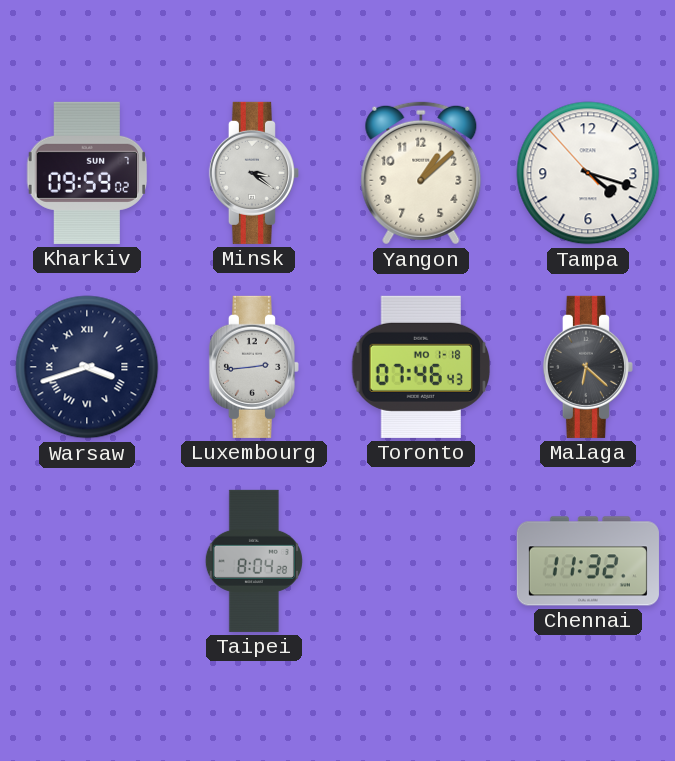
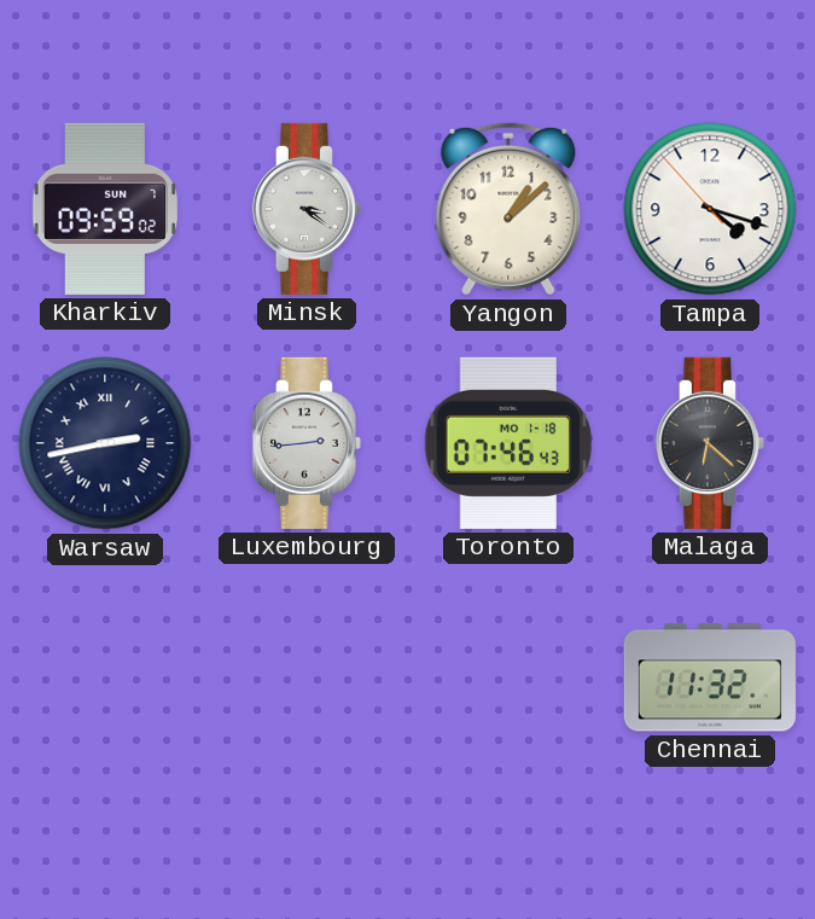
Warsaw: 3:42 -> 2:43 (105, 443)
Taipei: 8:04 -> none (254, 561)
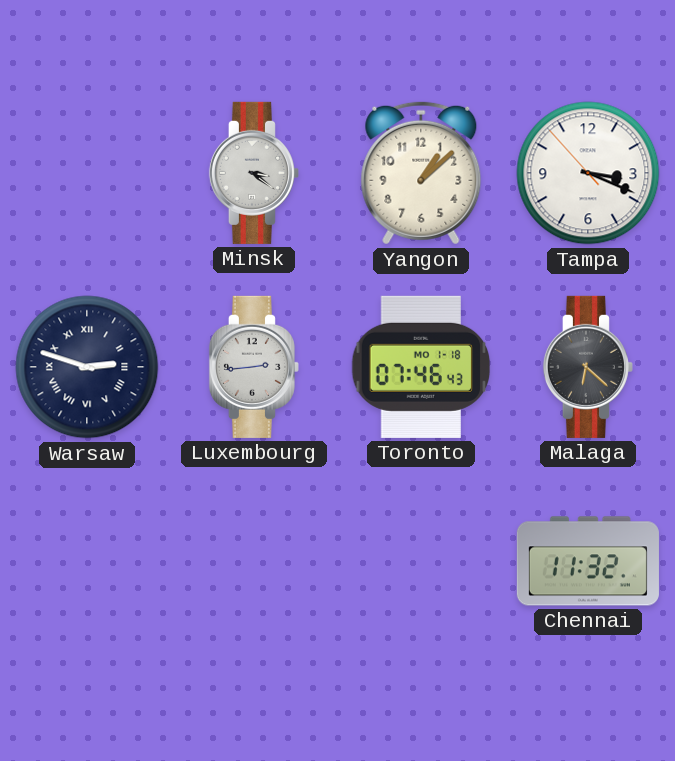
Kharkiv: 09:59 -> none (105, 209)
Tampa: 4:17 -> 3:18 (588, 173)
Warsaw: 2:43 -> 2:48 (87, 367)
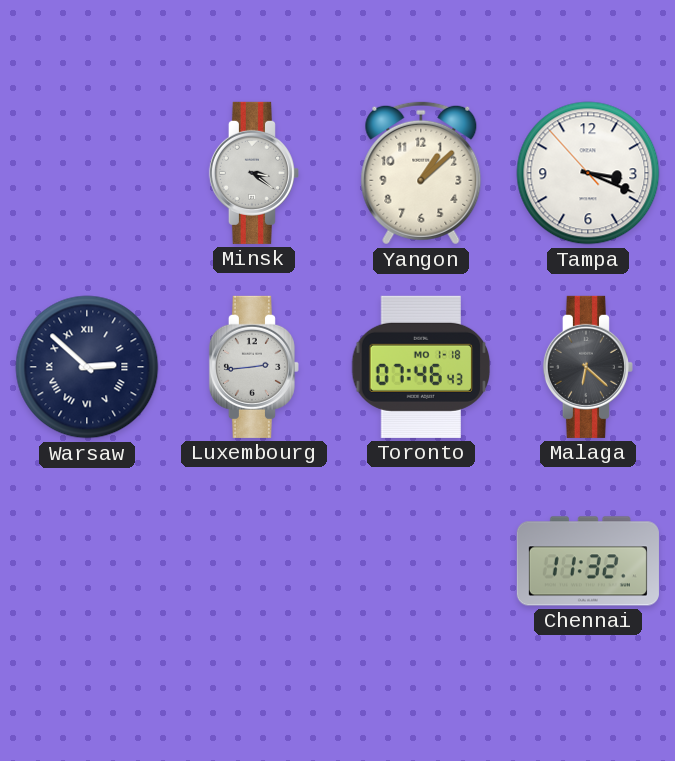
Warsaw: 2:48 -> 2:52 (87, 367)
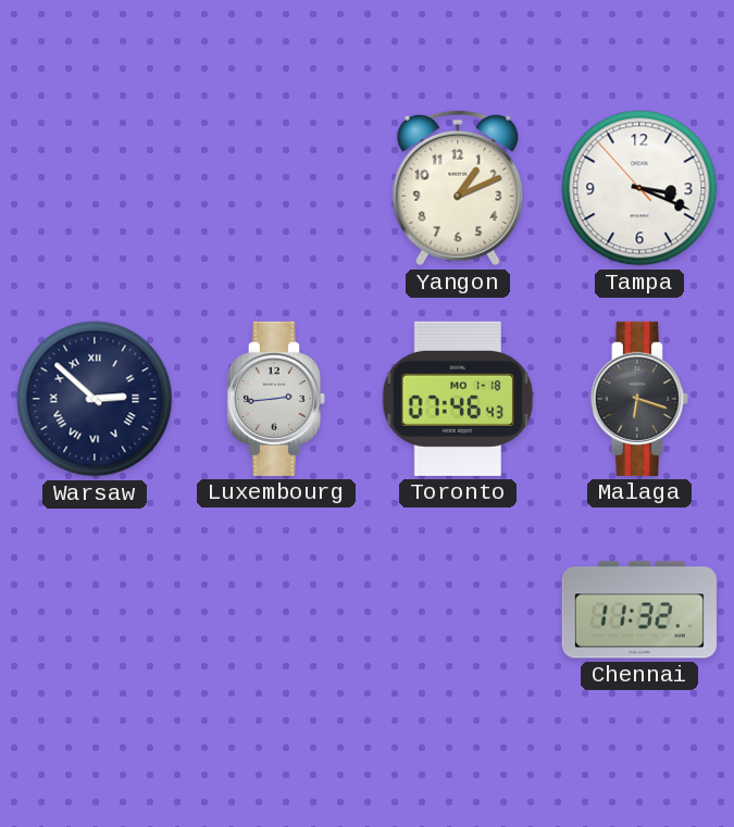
Minsk: 3:21 -> none (254, 173)
Yangon: 1:08 -> 1:11 (458, 188)
Malaga: 6:22 -> 6:18 (639, 399)
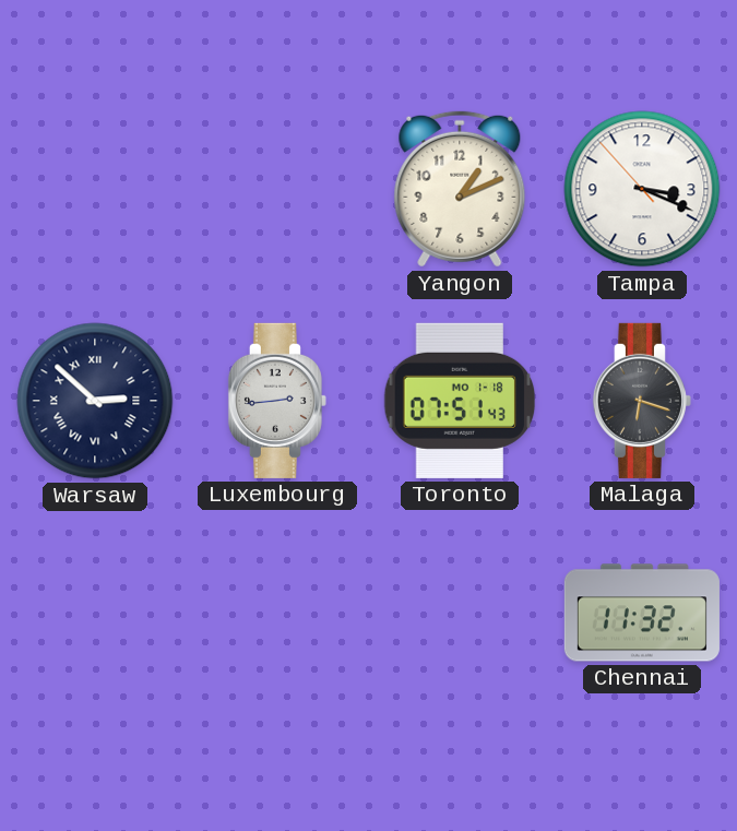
Toronto: 07:46 -> 07:51 (460, 401)
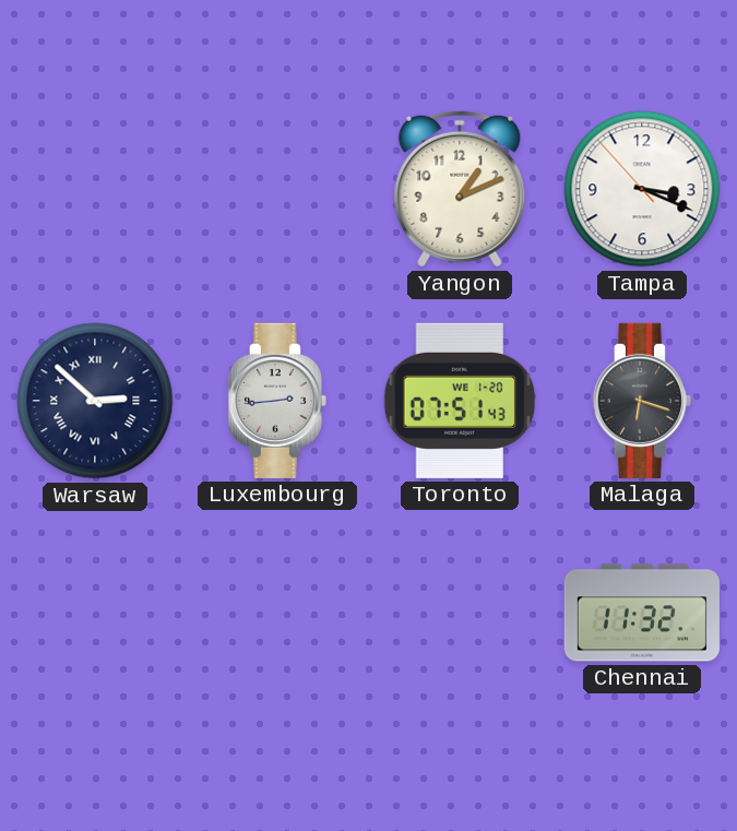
Toronto date: MO 1-18 -> WE 1-20 (460, 401)
